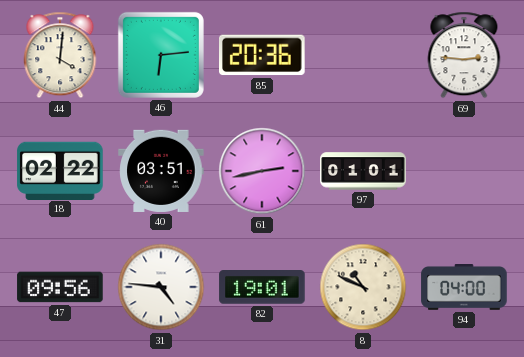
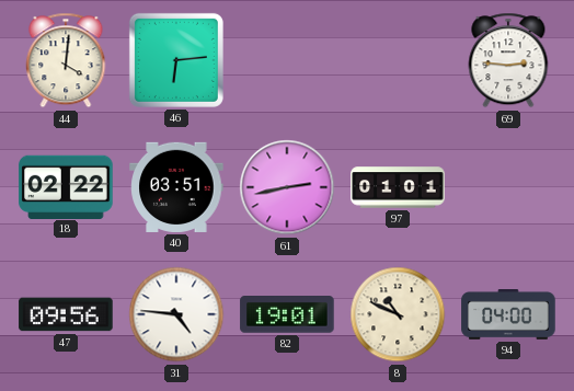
85: 20:36 -> none (262, 55)
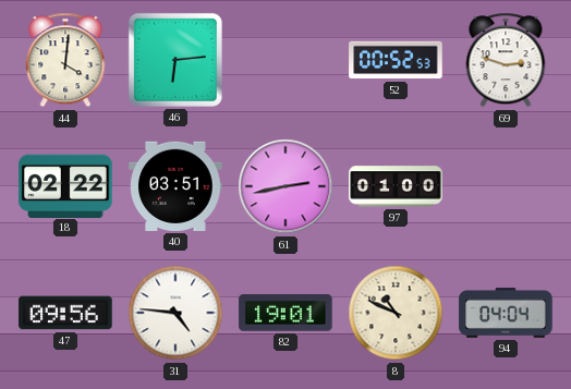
52: none -> 00:52 (396, 60)
69: 2:46 -> 2:48 (506, 60)
97: 01:01 -> 01:00 (396, 186)
94: 04:00 -> 04:04 (506, 314)
